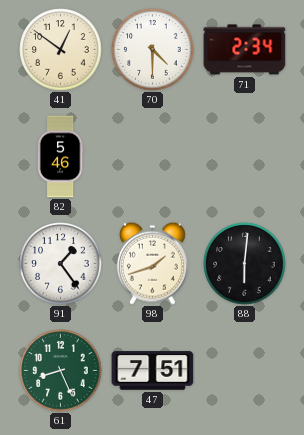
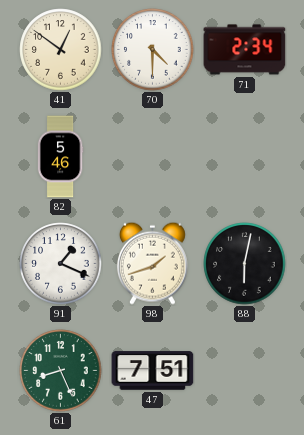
91: 1:24 -> 1:19 (61, 264)
88: 6:01 -> 6:02 (245, 264)
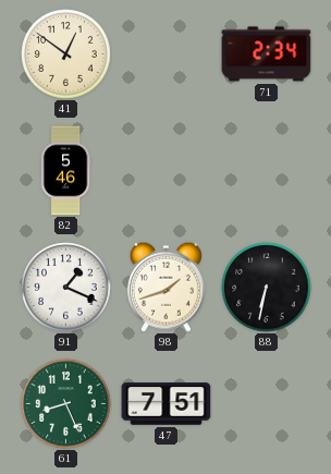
70: 4:30 -> none (153, 50)
88: 6:02 -> 6:32 (267, 288)
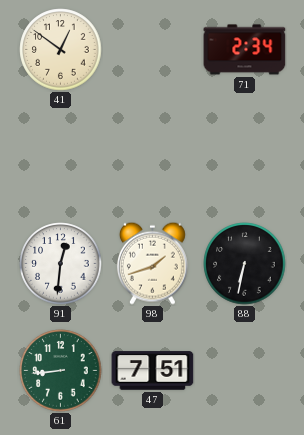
82: 5:46 -> none (65, 171)
91: 1:19 -> 12:31 (61, 264)
61: 8:26 -> 8:44 (61, 371)
